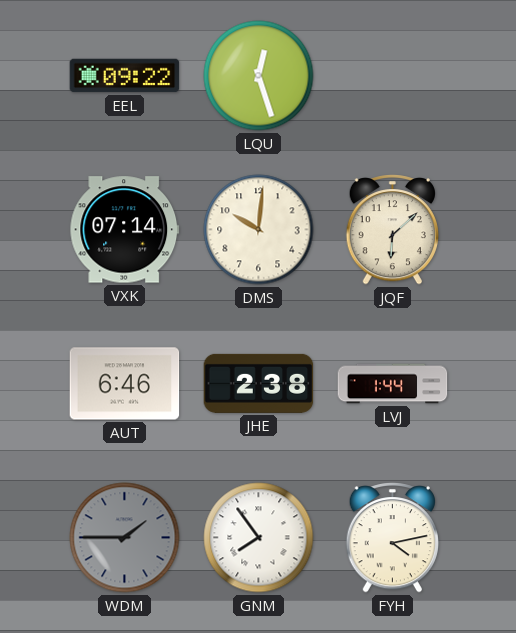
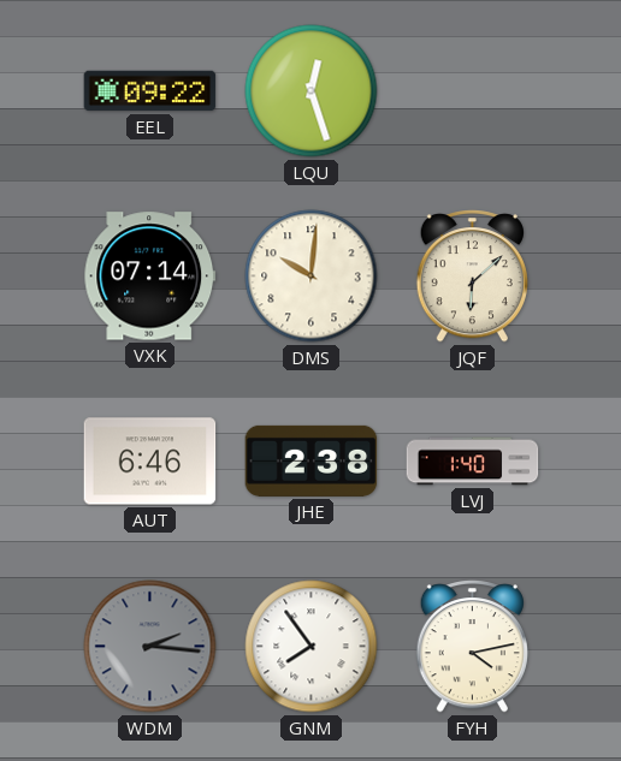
LVJ: 1:44 -> 1:40 (473, 462)
WDM: 1:45 -> 2:16 (150, 647)
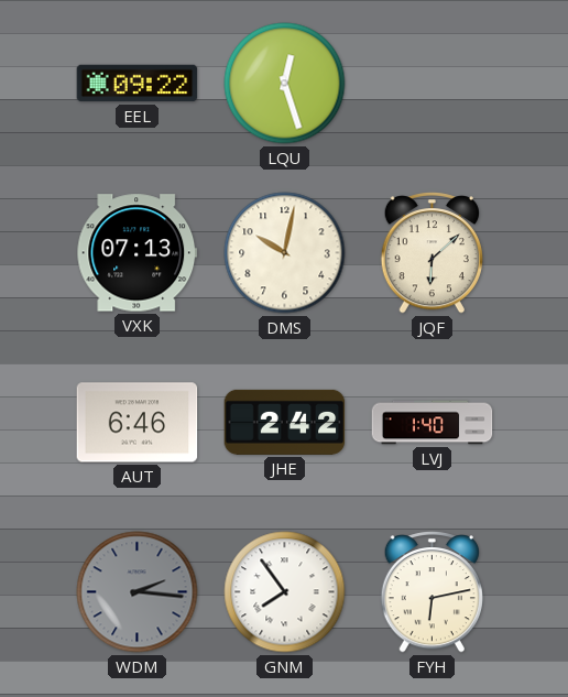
VXK: 07:14 -> 07:13 (138, 253)
DMS: 10:01 -> 10:02 (285, 253)
JHE: 2:38 -> 2:42 (285, 422)
FYH: 4:13 -> 6:13 (432, 592)
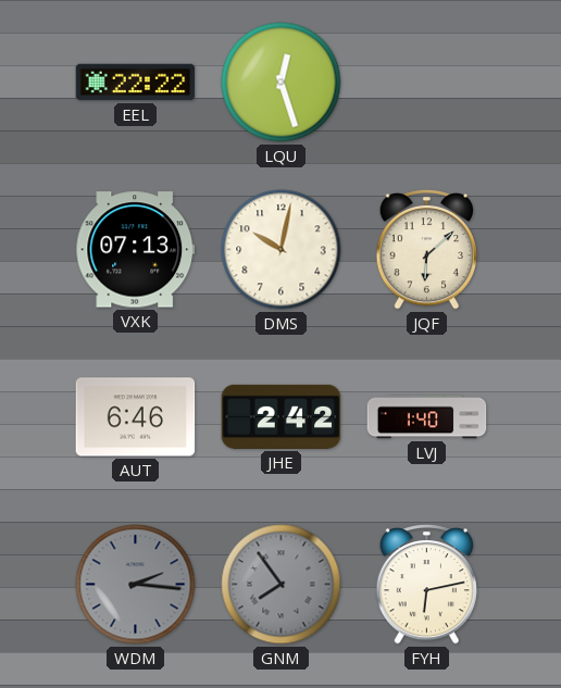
EEL: 09:22 -> 22:22 (136, 83)
GNM dial: white -> grey (282, 585)
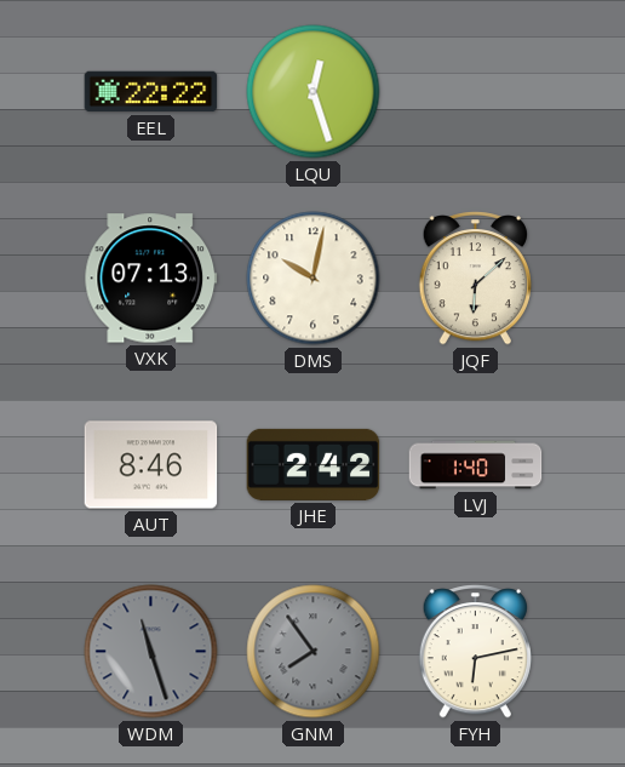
AUT: 6:46 -> 8:46 (151, 465)
WDM: 2:16 -> 11:27 (151, 652)
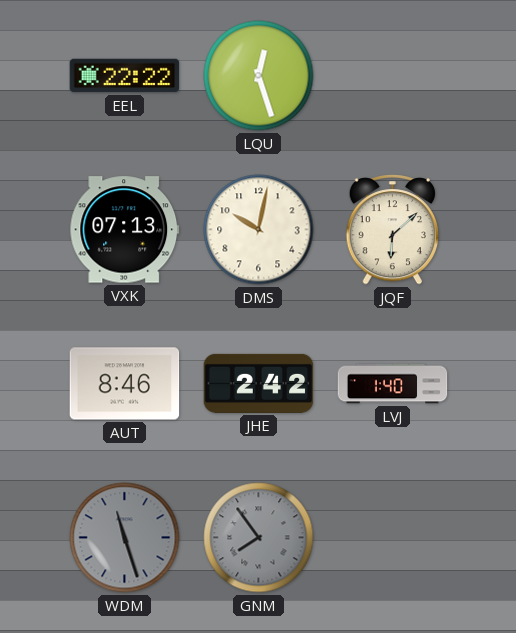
FYH: 6:13 -> none (475, 652)
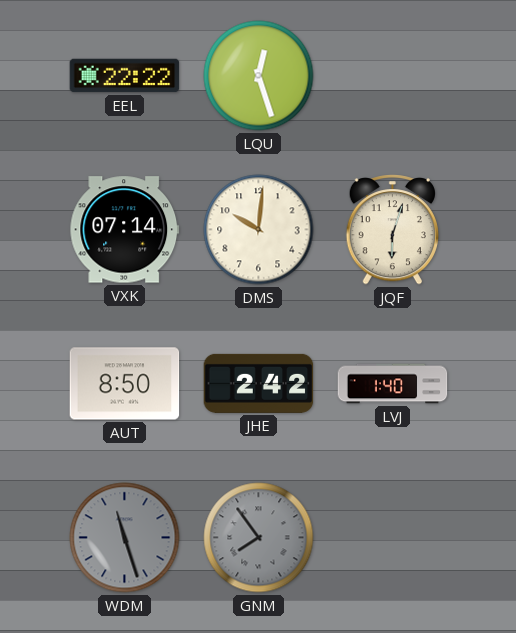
VXK: 07:13 -> 07:14 (125, 230)
DMS: 10:02 -> 10:01 (259, 230)
JQF: 6:08 -> 6:03 (392, 230)
AUT: 8:46 -> 8:50 (125, 384)
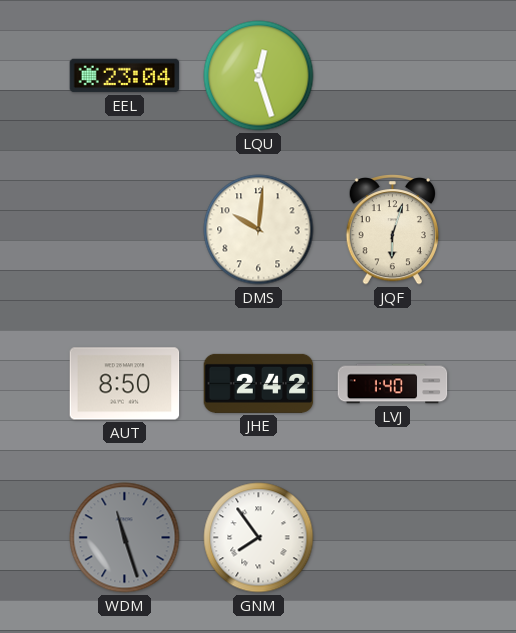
EEL: 22:22 -> 23:04 (125, 76)
VXK: 07:14 -> none (125, 230)
GNM dial: grey -> white (259, 538)
